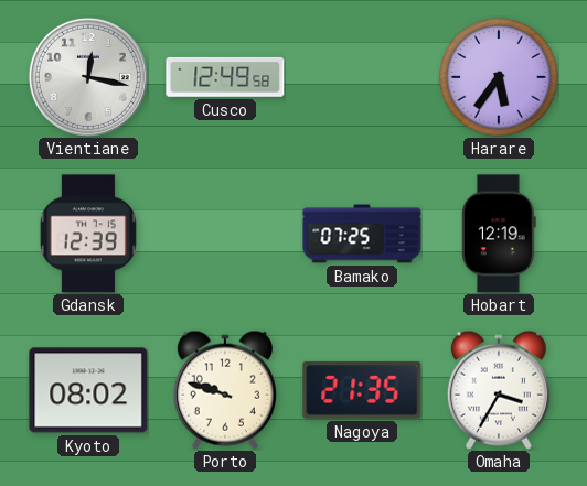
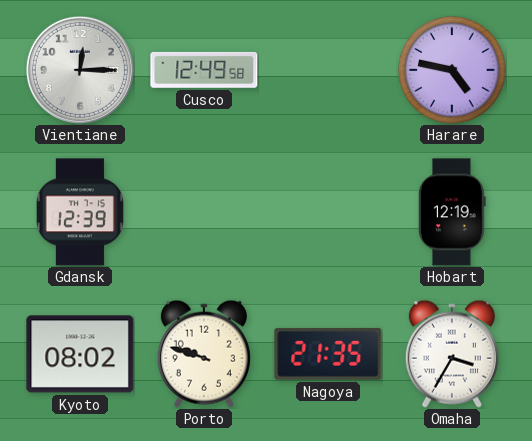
Vientiane: 12:17 -> 12:15 (80, 70)
Harare: 5:36 -> 4:47 (452, 70)
Bamako: 07:25 -> none (362, 234)
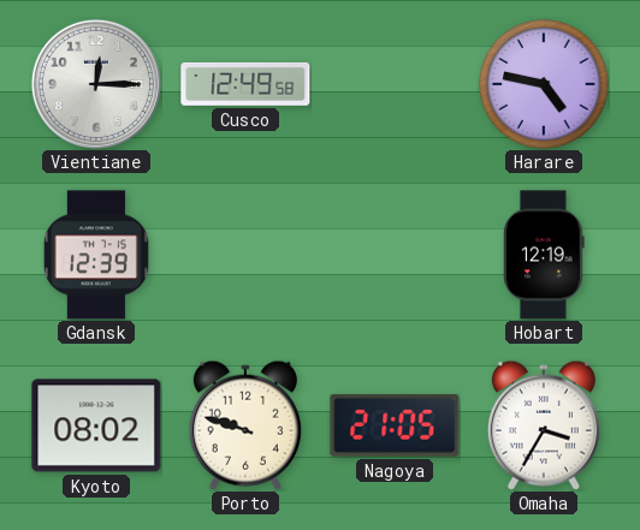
Nagoya: 21:35 -> 21:05 (395, 425)
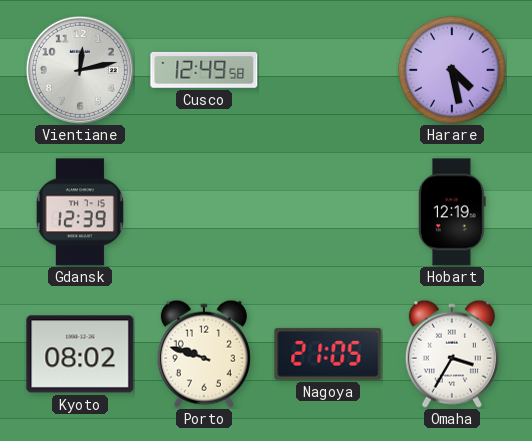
Vientiane: 12:15 -> 12:13 (80, 70)
Harare: 4:47 -> 4:28 (452, 70)
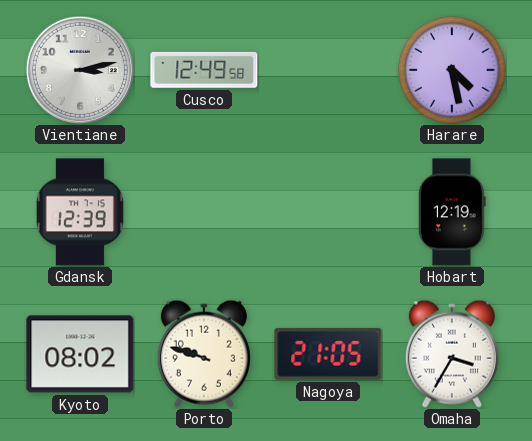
Vientiane: 12:13 -> 3:13 (80, 70)
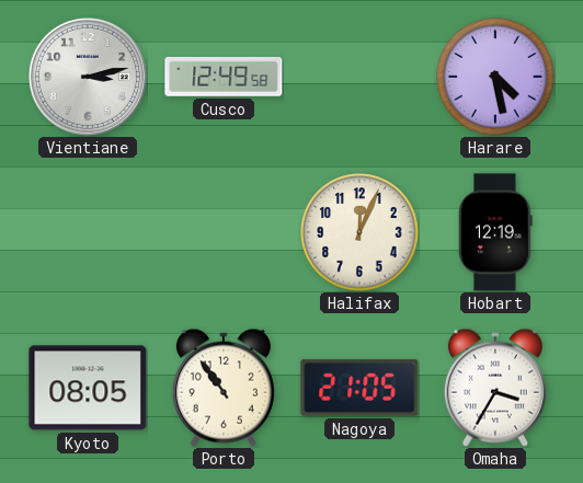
Gdansk: 12:39 -> none (80, 212)
Halifax: none -> 12:04 (359, 232)
Kyoto: 08:02 -> 08:05 (88, 388)
Porto: 9:48 -> 10:54 (224, 388)
